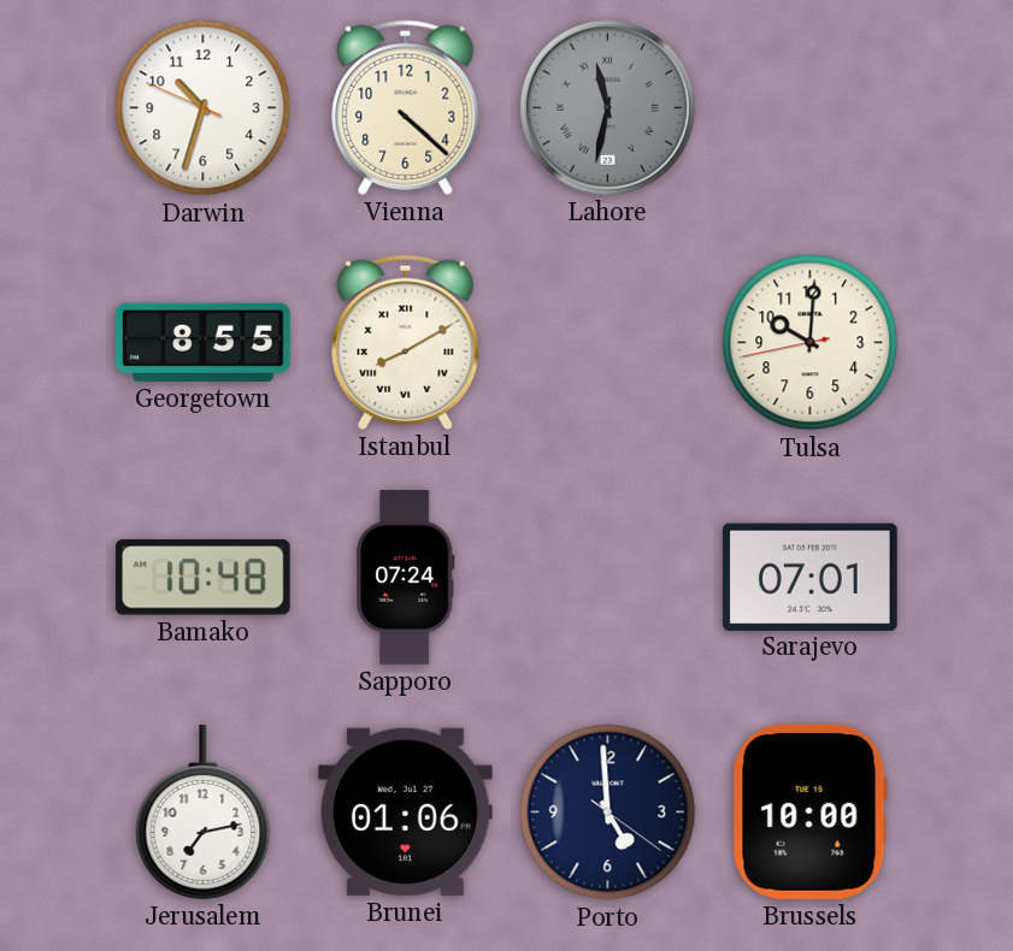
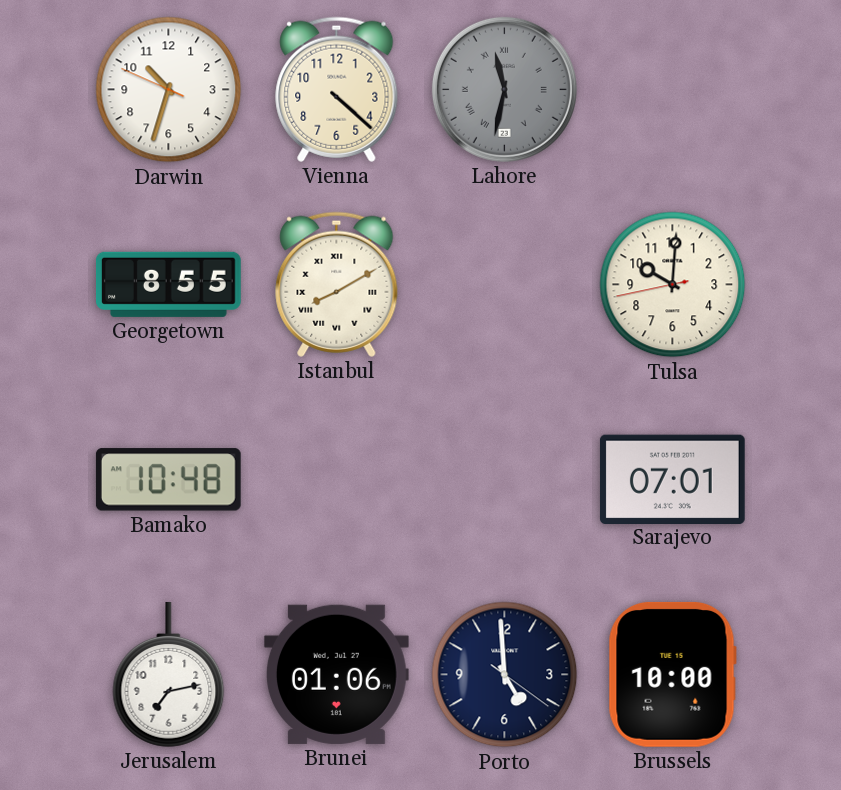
Sapporo: 07:24 -> none (406, 578)
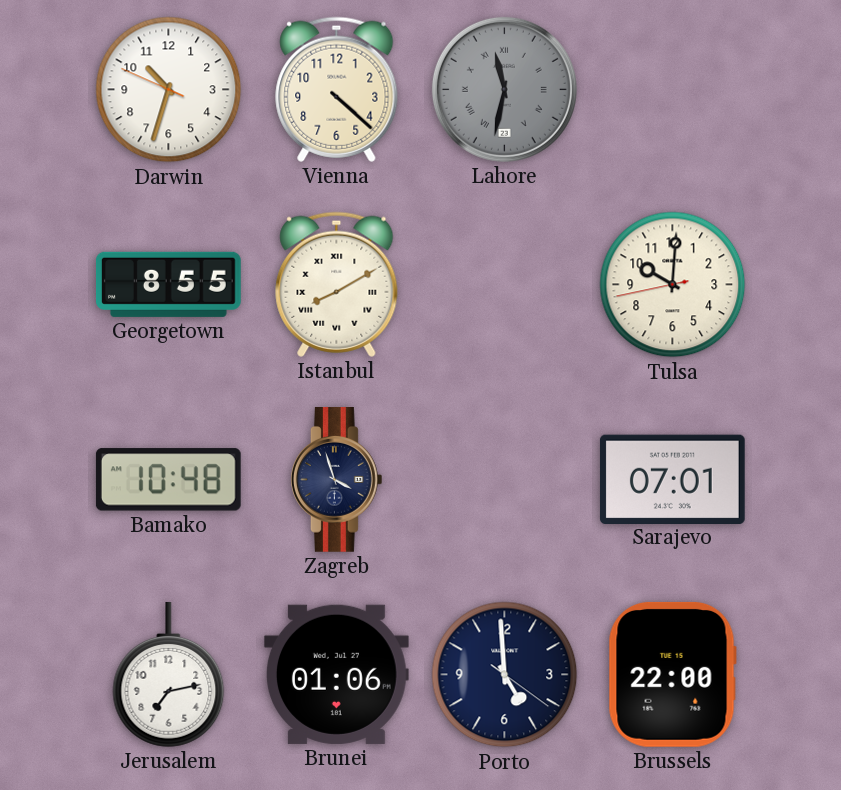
Zagreb: none -> 3:57 (336, 480)
Brussels: 10:00 -> 22:00 (672, 674)
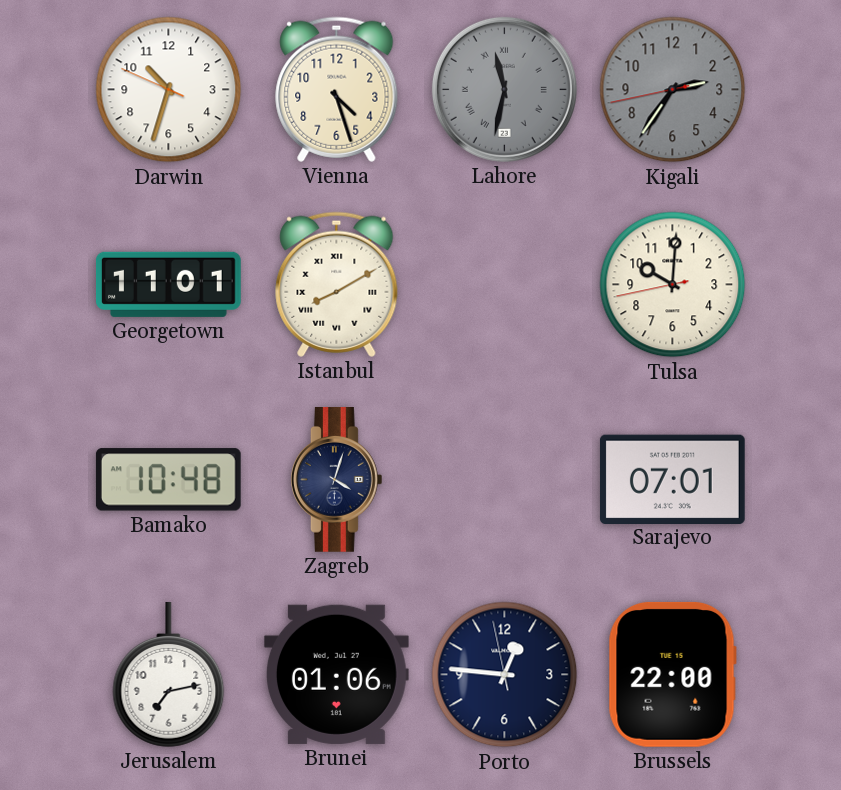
Vienna: 4:22 -> 4:27 (337, 89)
Kigali: none -> 2:35 (673, 90)
Georgetown: 8:55 -> 11:01 (169, 284)
Zagreb: 3:57 -> 4:03 (336, 480)
Porto: 4:59 -> 12:45 (505, 675)
